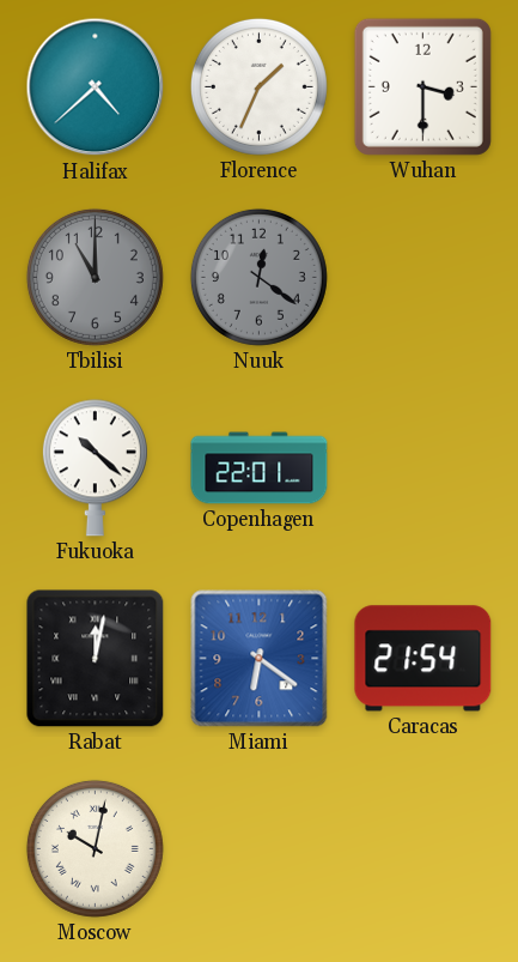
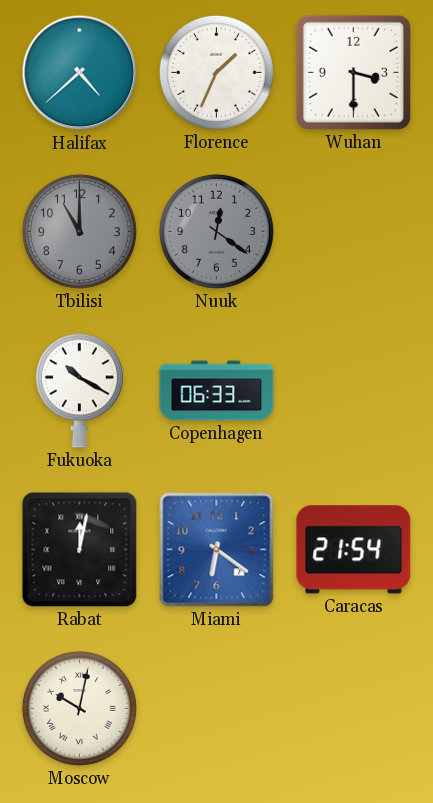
Fukuoka: 10:22 -> 10:20 (79, 391)
Copenhagen: 22:01 -> 06:33 (217, 391)
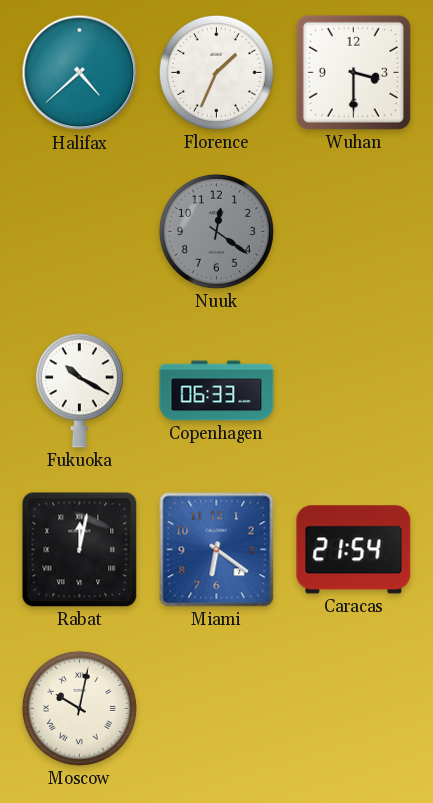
Tbilisi: 11:00 -> none (79, 231)
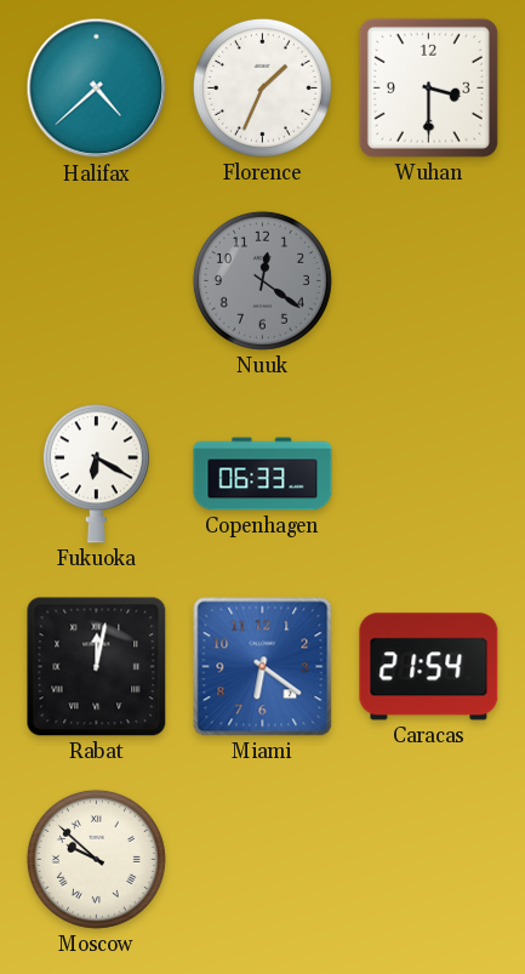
Fukuoka: 10:20 -> 6:20 (96, 474)
Moscow: 10:02 -> 9:52 (96, 859)
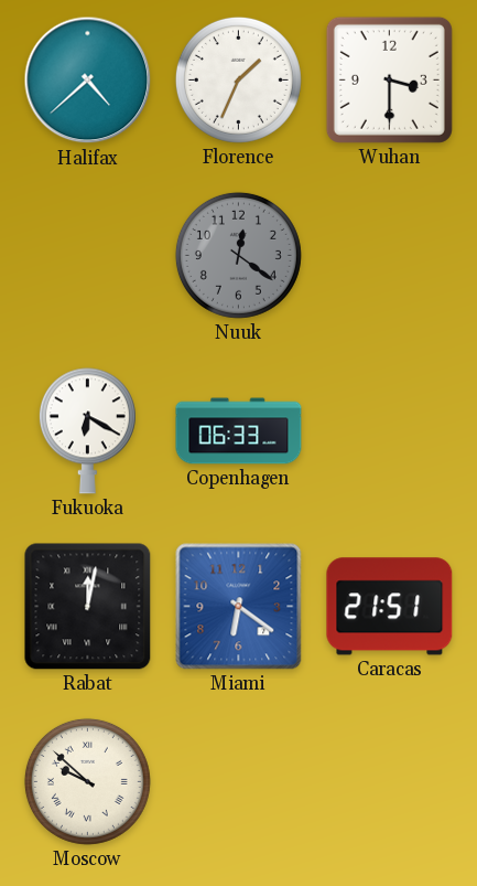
Caracas: 21:54 -> 21:51 (390, 607)
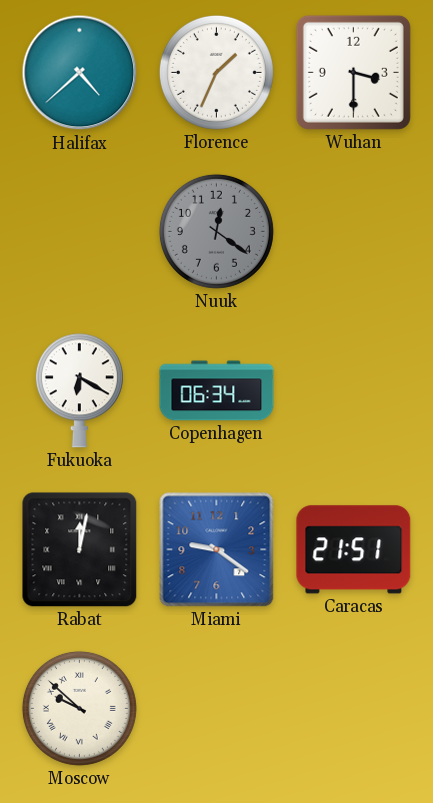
Copenhagen: 06:33 -> 06:34 (217, 391)
Miami: 6:21 -> 9:21 (217, 550)
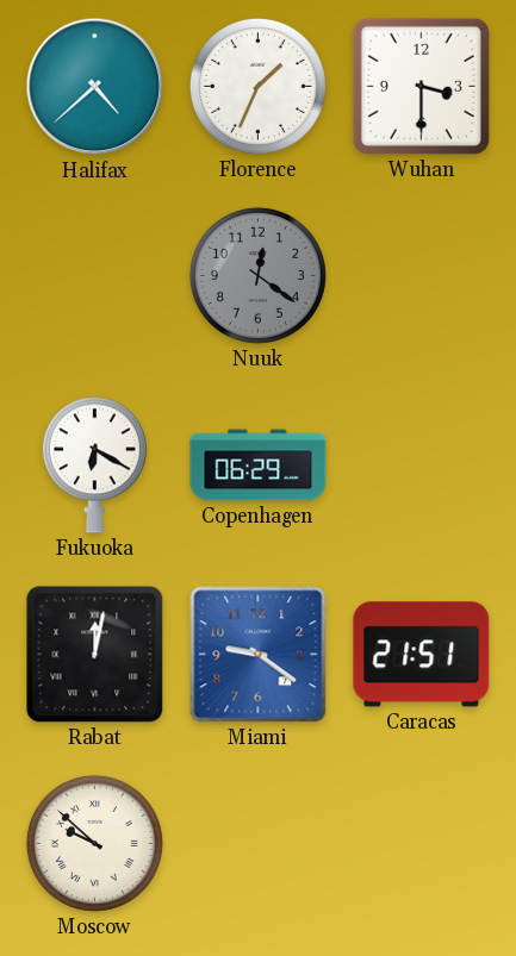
Copenhagen: 06:34 -> 06:29 (259, 465)
